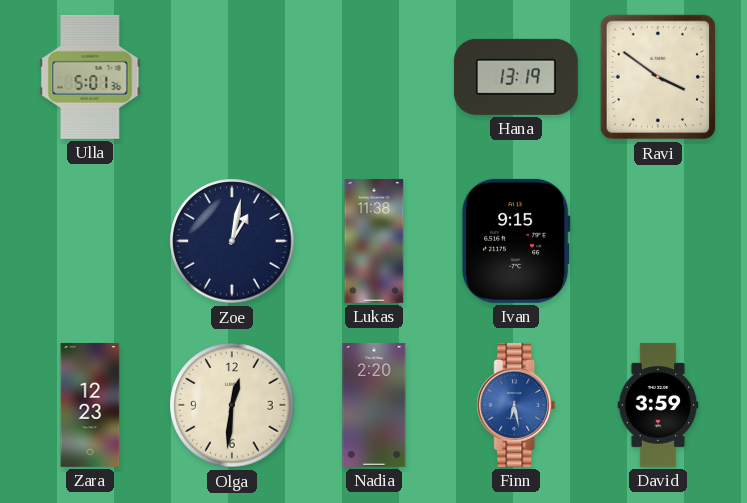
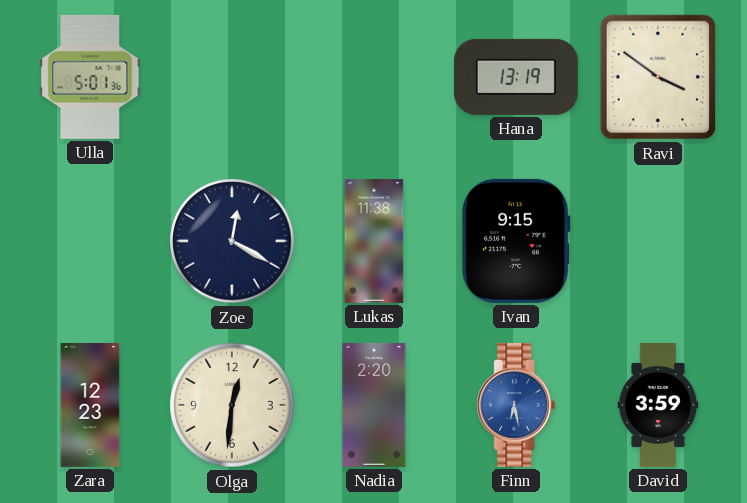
Zoe: 1:02 -> 12:20 (232, 241)
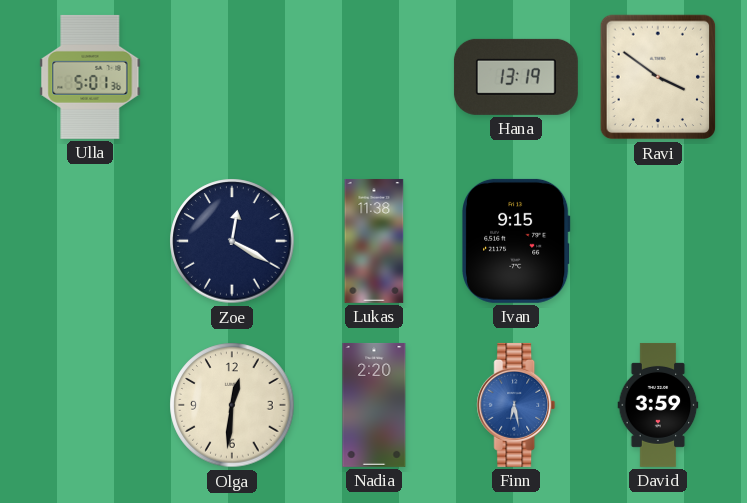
Zara: 12:23 -> none (90, 405)
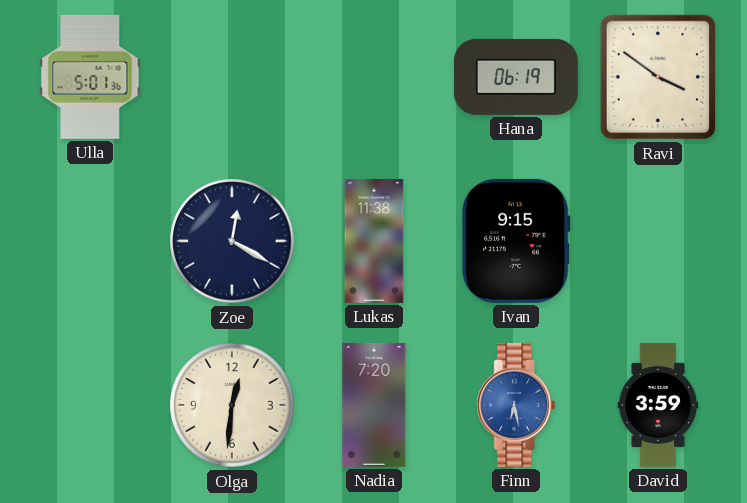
Hana: 13:19 -> 06:19 (516, 77)
Nadia: 2:20 -> 7:20 (374, 405)
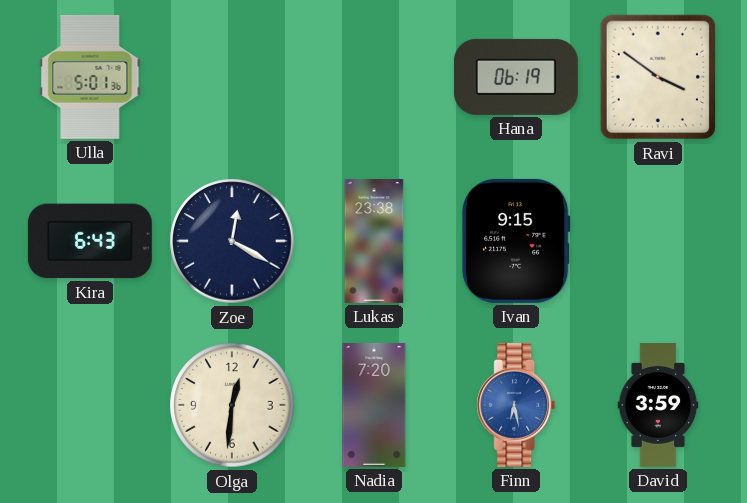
Kira: none -> 6:43 (90, 241)
Lukas: 11:38 -> 23:38 (374, 241)
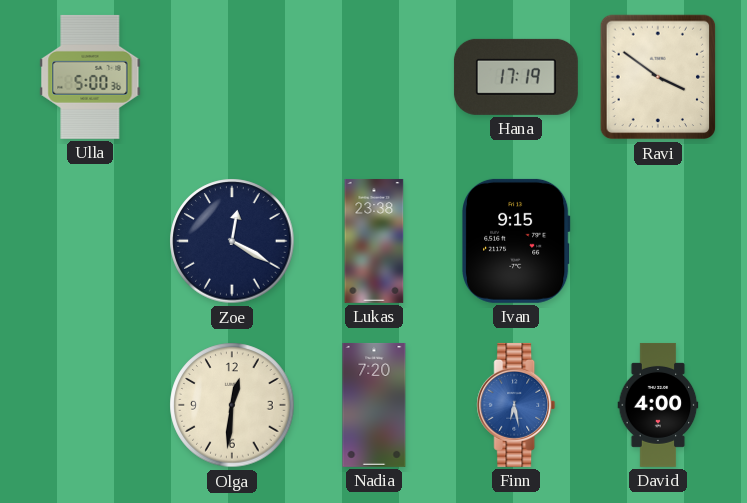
Ulla: 5:01 -> 5:00 (90, 77)
Hana: 06:19 -> 17:19 (516, 77)
Kira: 6:43 -> none (90, 241)
David: 3:59 -> 4:00 (658, 405)
